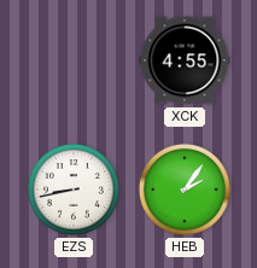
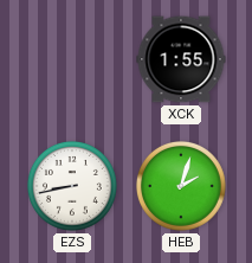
XCK: 4:55 -> 1:55 (181, 59)
HEB: 2:06 -> 2:03 (182, 187)
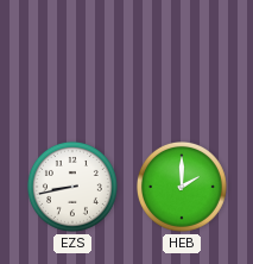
XCK: 1:55 -> none (181, 59)
HEB: 2:03 -> 2:00 (183, 188)
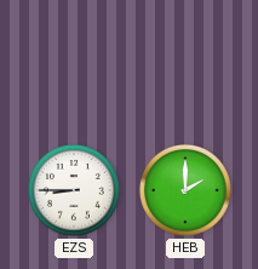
EZS: 8:43 -> 8:45 (75, 191)
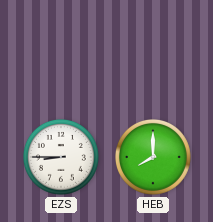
HEB: 2:00 -> 8:00 (154, 158)
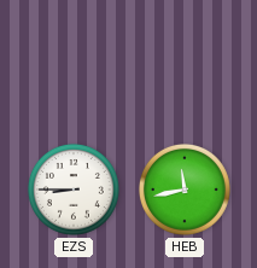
HEB: 8:00 -> 11:43 (186, 191)
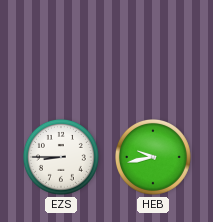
HEB: 11:43 -> 9:43 (154, 158)
